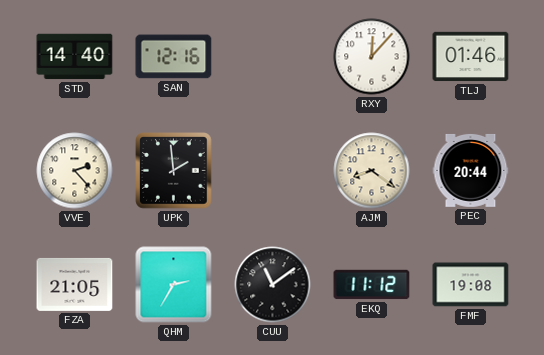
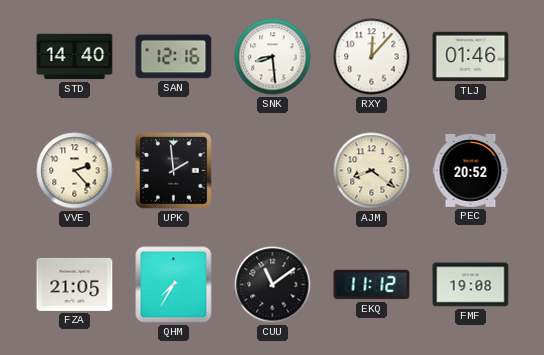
SNK: none -> 8:29 (273, 57)
PEC: 20:44 -> 20:52 (471, 170)
QHM: 2:35 -> 7:35 (174, 285)
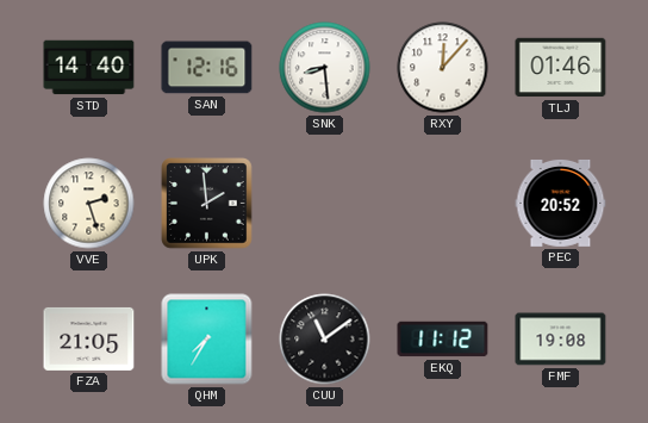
VVE: 2:23 -> 2:27 (89, 204)
AJM: 8:21 -> none (372, 171)
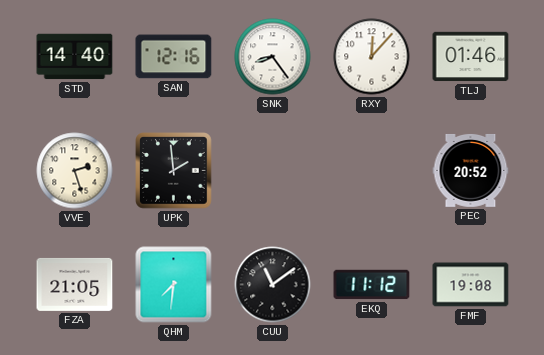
SNK: 8:29 -> 8:24 (273, 57)
QHM: 7:35 -> 7:31 (174, 285)
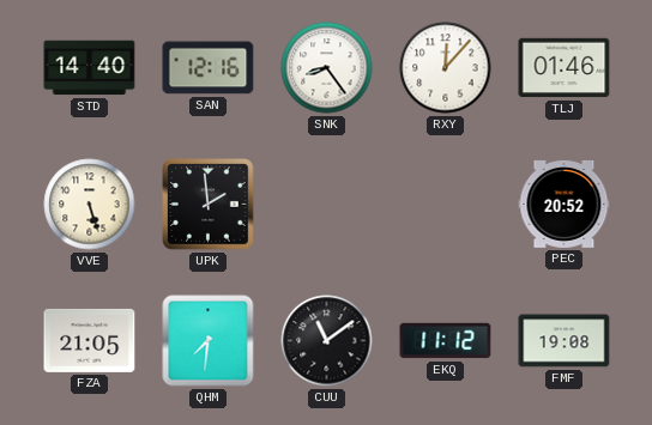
VVE: 2:27 -> 5:27 (90, 205)
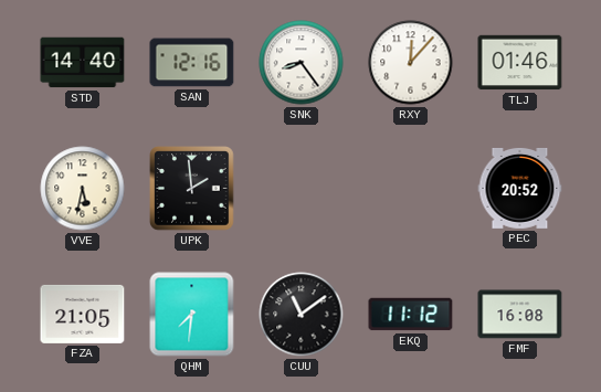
VVE: 5:27 -> 5:32 (83, 189)
FMF: 19:08 -> 16:08 (520, 315)
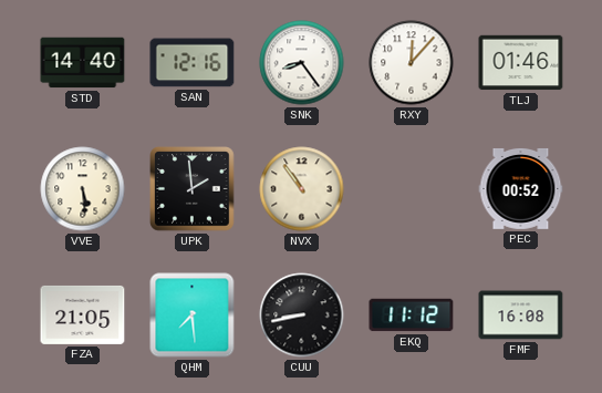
VVE: 5:32 -> 5:29 (83, 189)
NVX: none -> 10:54 (302, 189)
PEC: 20:52 -> 00:52 (521, 188)
QHM: 7:31 -> 7:29 (193, 316)
CUU: 11:09 -> 8:43 (302, 316)
